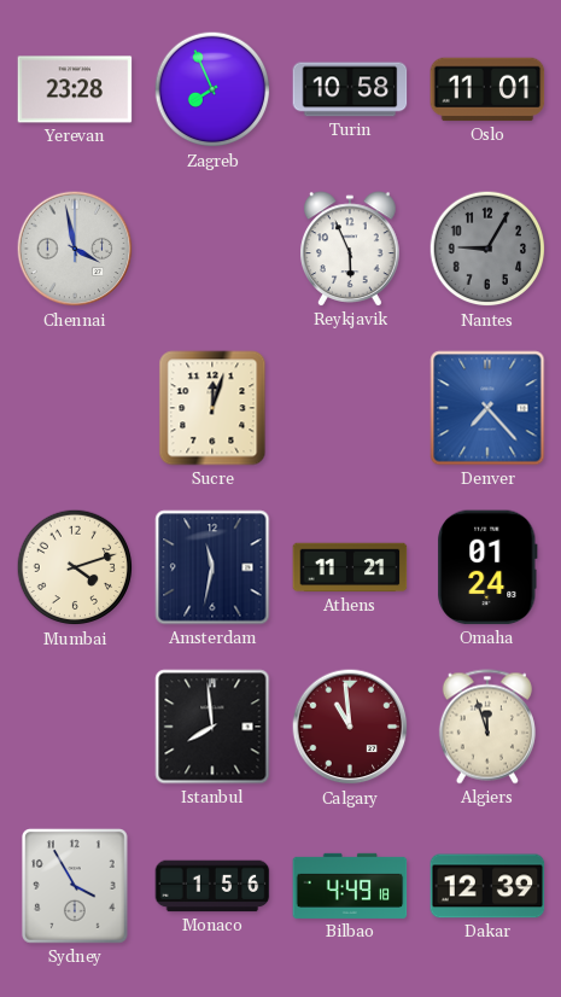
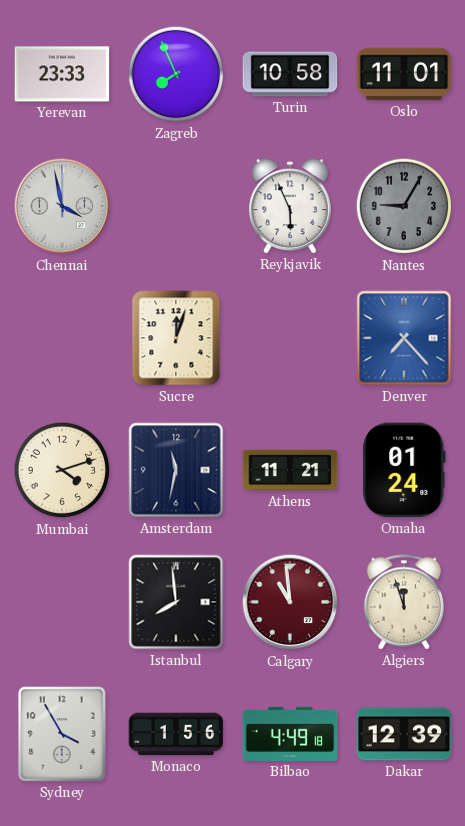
Yerevan: 23:28 -> 23:33 (62, 74)
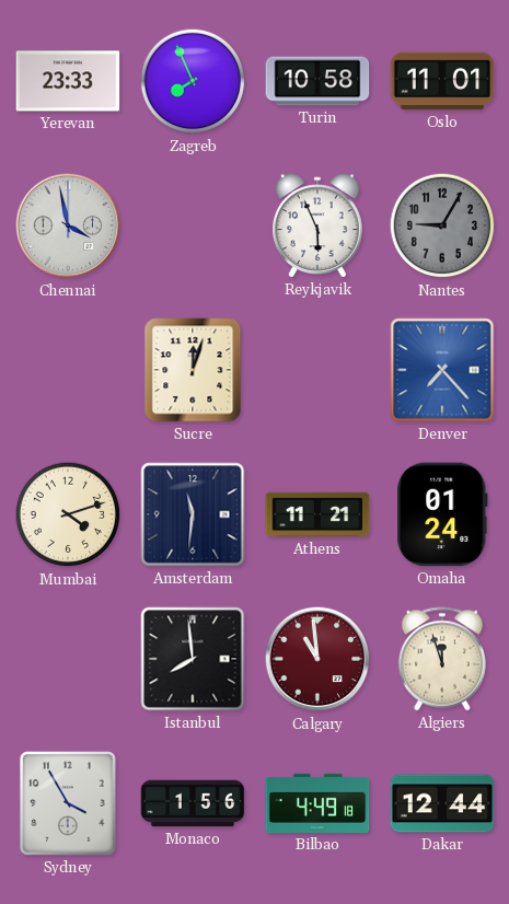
Amsterdam: 11:32 -> 11:31 (193, 514)
Dakar: 12:39 -> 12:44 (442, 803)
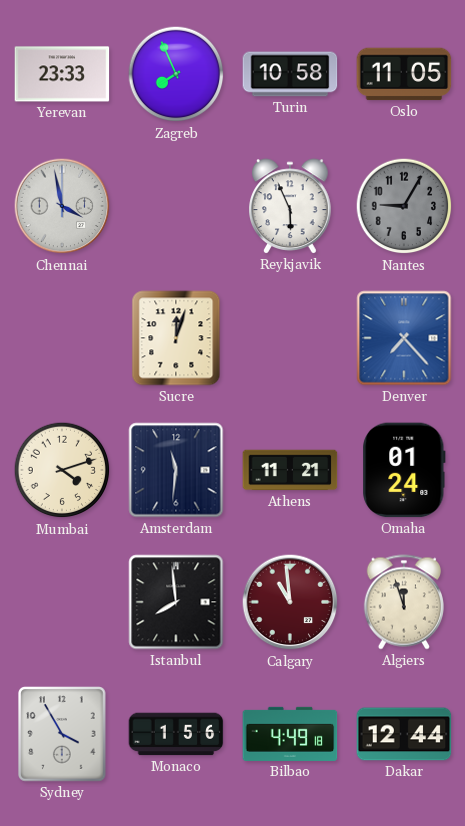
Oslo: 11:01 -> 11:05 (404, 74)
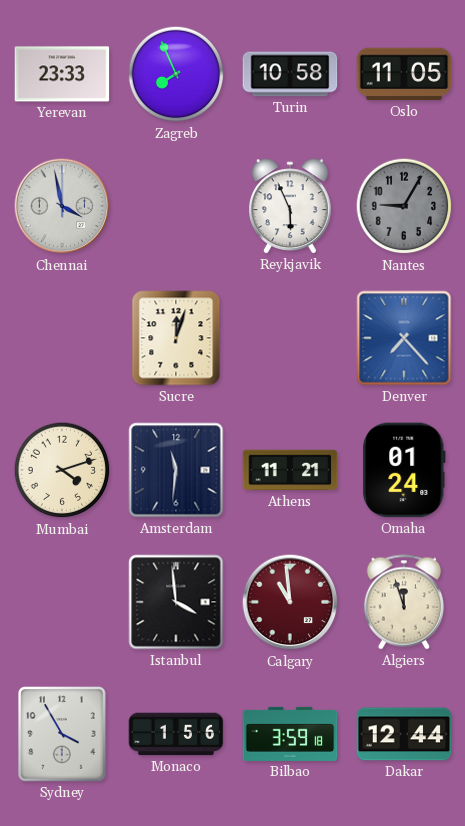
Istanbul: 7:59 -> 3:59 (176, 602)
Bilbao: 4:49 -> 3:59 (290, 734)
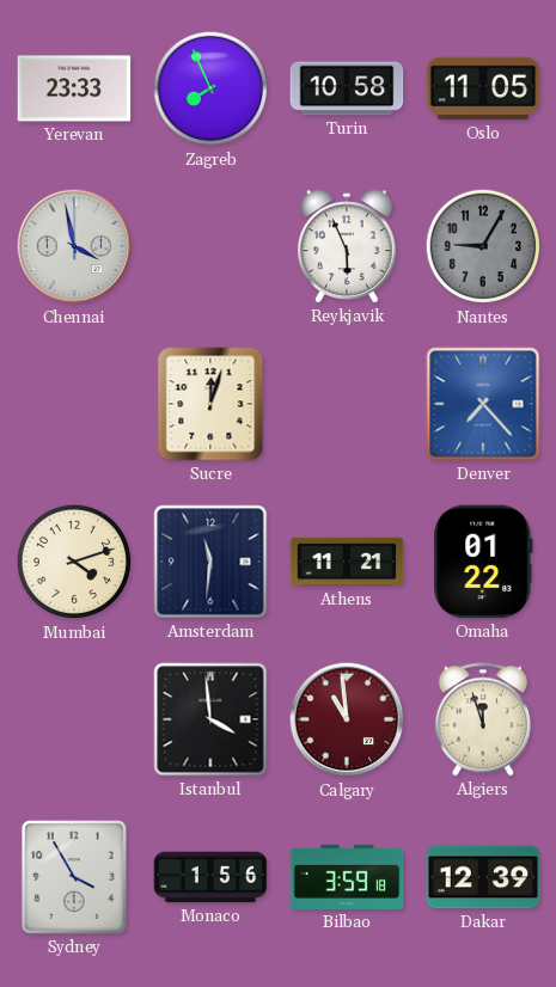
Omaha: 01:24 -> 01:22 (483, 562)
Dakar: 12:44 -> 12:39 (483, 877)
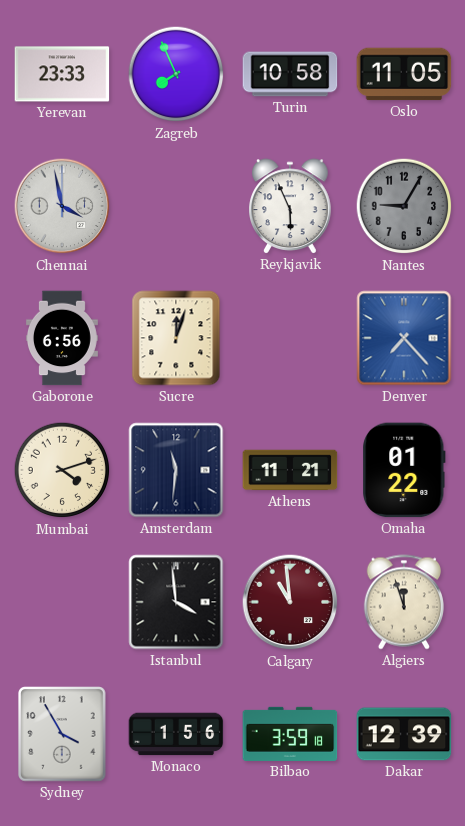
Gaborone: none -> 6:56 (62, 338)
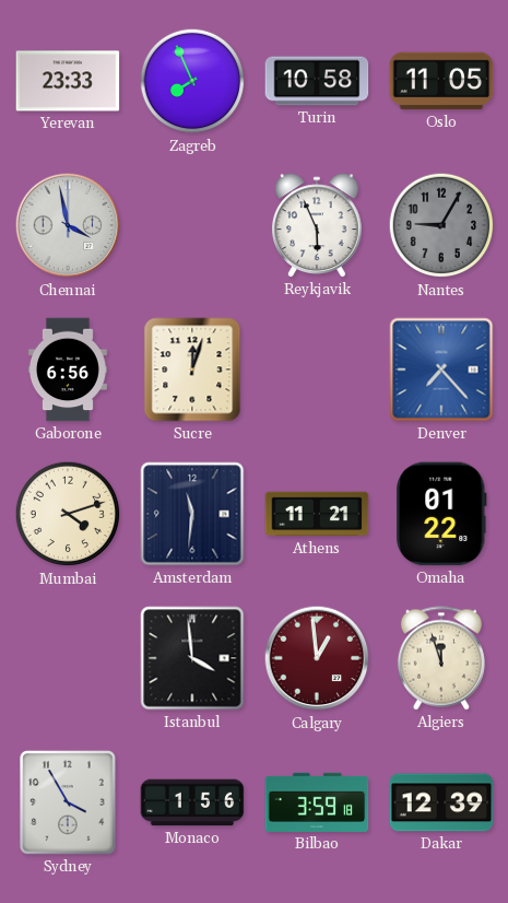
Calgary: 10:59 -> 12:59 (317, 658)
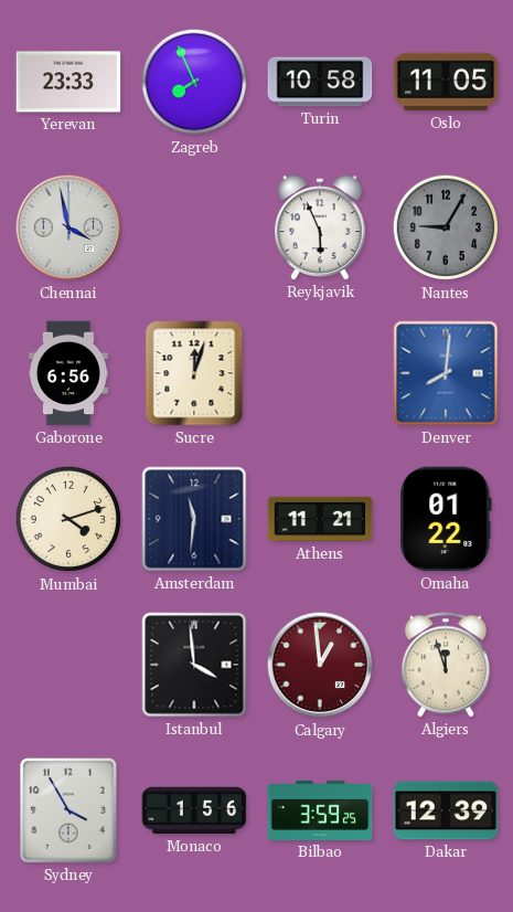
Denver: 7:23 -> 8:01 (446, 373)
Bilbao: 3:59:18 -> 3:59:25 (320, 810)
